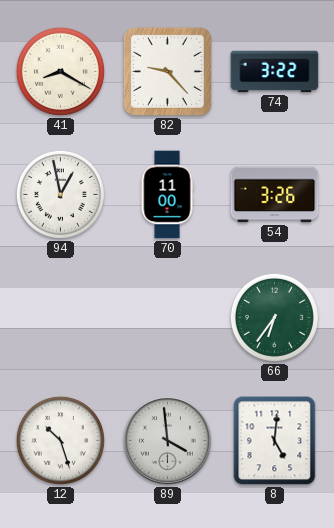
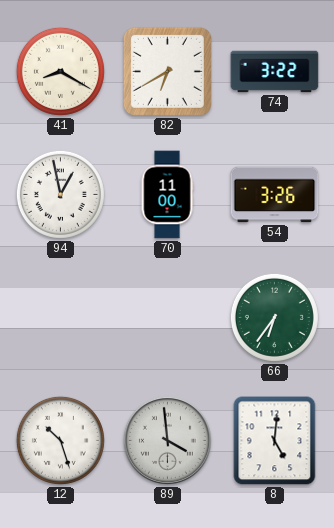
82: 9:23 -> 6:40 (167, 71)
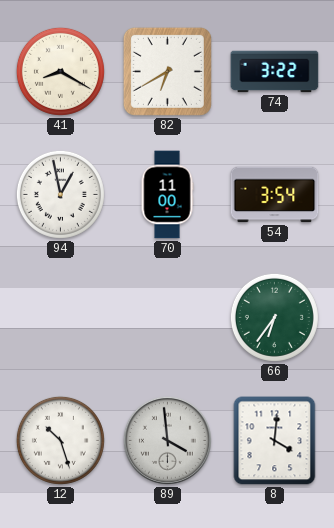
54: 3:26 -> 3:54 (275, 195)
8: 5:01 -> 4:01 (275, 441)
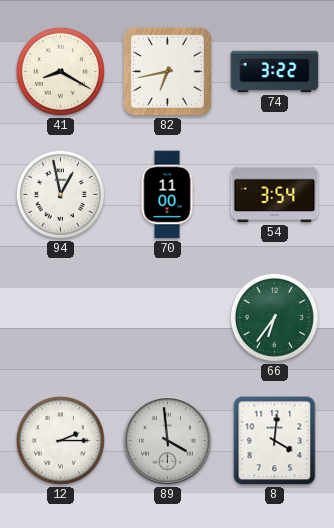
82: 6:40 -> 6:43 (167, 71)
12: 10:27 -> 2:15 (60, 440)
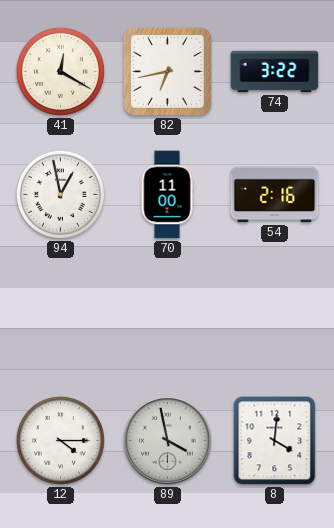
41: 8:20 -> 12:20 (60, 71)
54: 3:54 -> 2:16 (275, 195)
66: 6:36 -> none (274, 317)
12: 2:15 -> 4:15 (60, 440)
89: 3:59 -> 3:58 (167, 440)
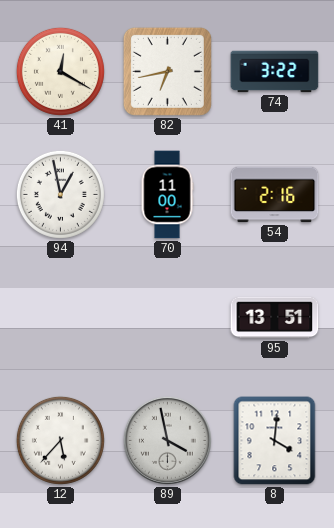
95: none -> 13:51 (275, 318)
12: 4:15 -> 5:37 (60, 440)
